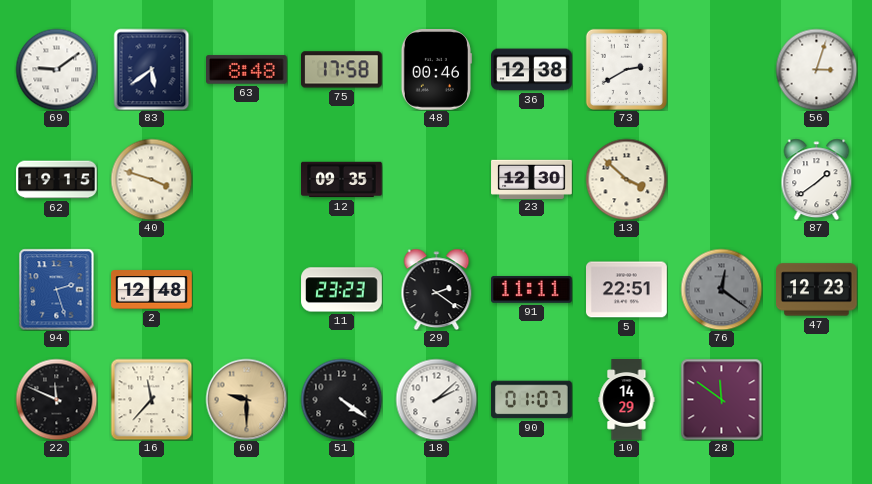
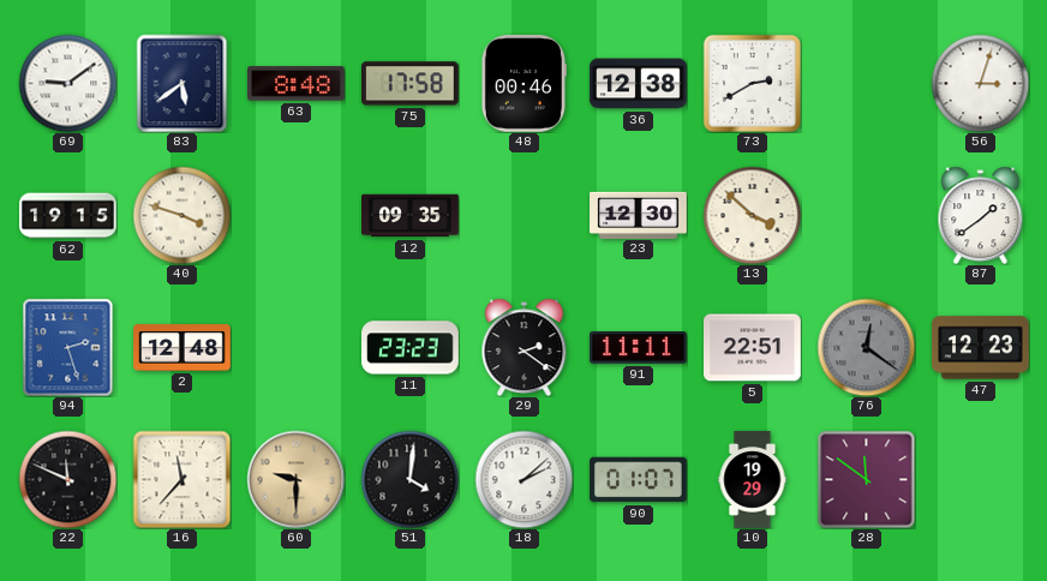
51: 4:21 -> 4:01 (409, 479)
10: 14:29 -> 19:29 (753, 480)
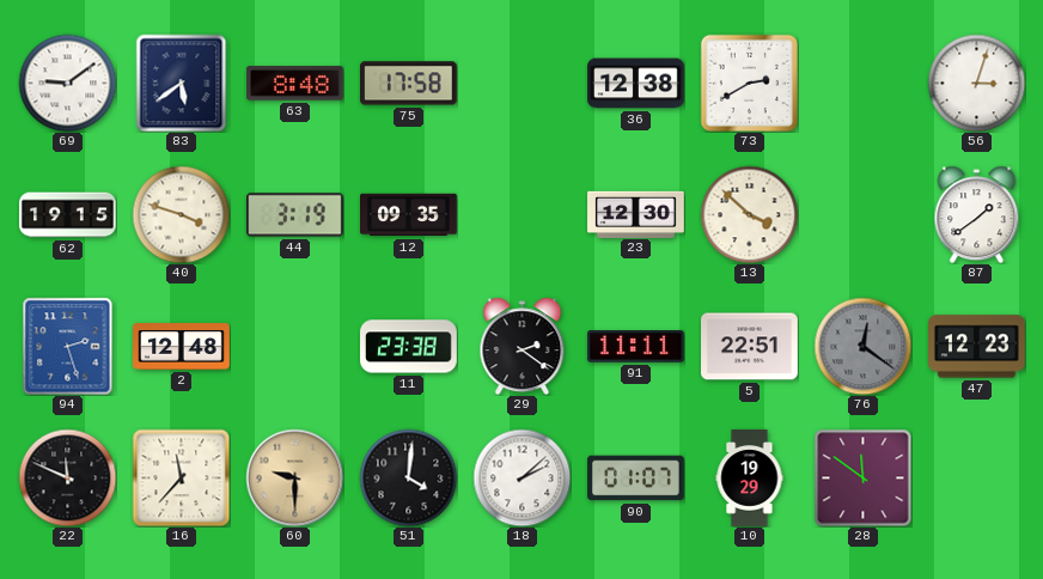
48: 00:46 -> none (523, 84)
44: none -> 3:19 (295, 215)
11: 23:23 -> 23:38 (409, 347)
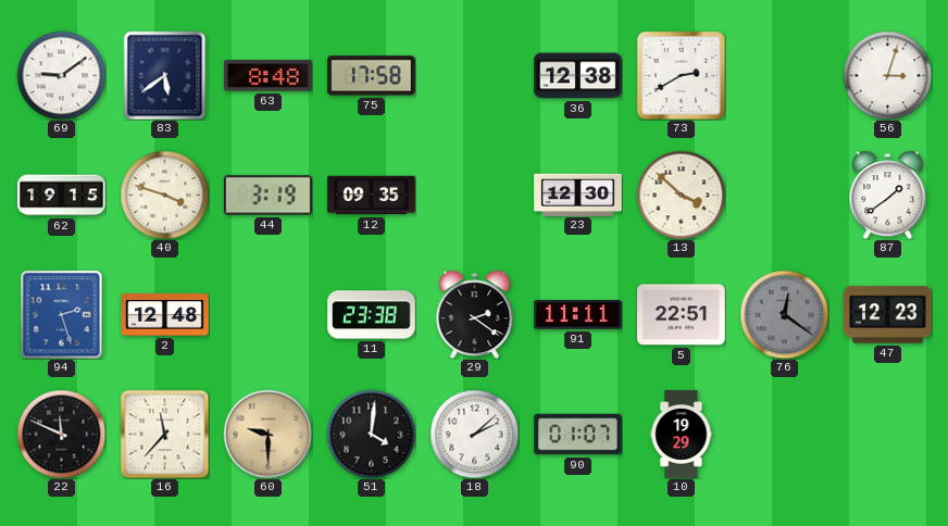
28: 11:51 -> none (862, 477)
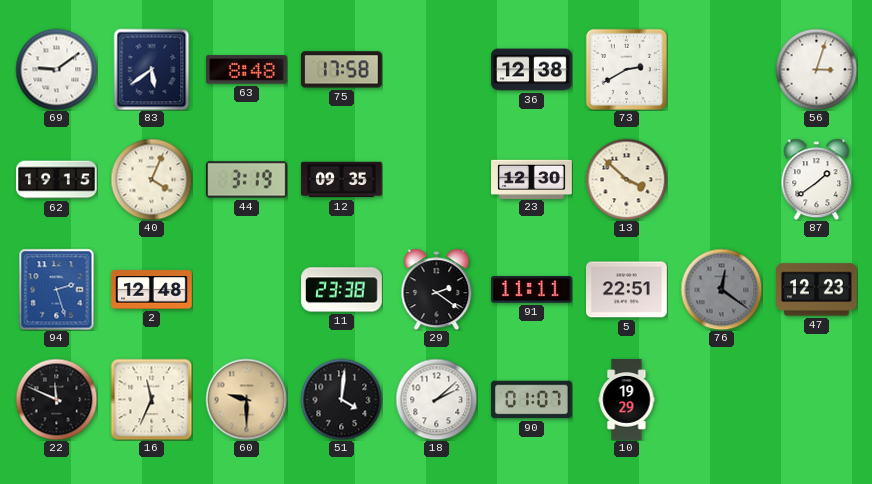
40: 3:48 -> 4:04 (151, 179)
16: 11:37 -> 11:34 (151, 399)
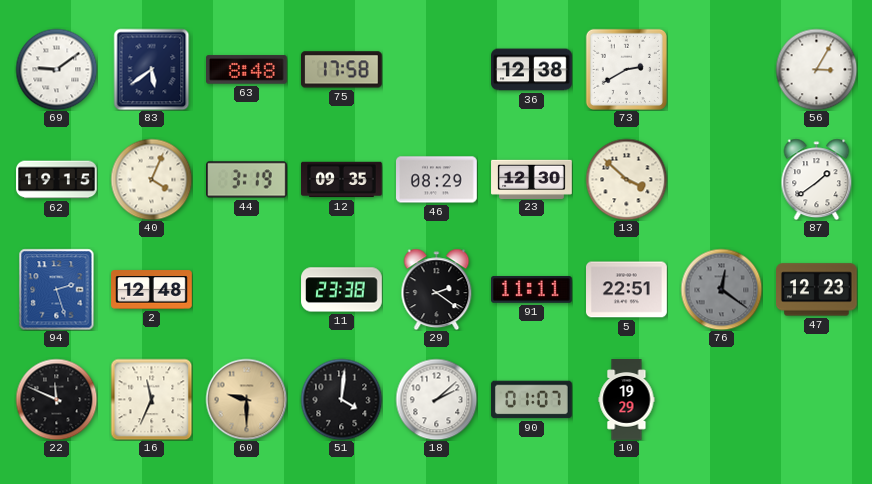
56: 3:03 -> 3:05 (816, 69)
46: none -> 08:29 (437, 180)
